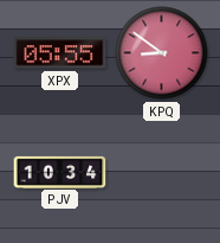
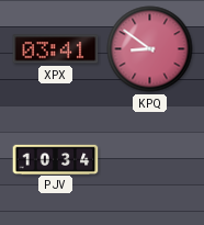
XPX: 05:55 -> 03:41 (56, 49)
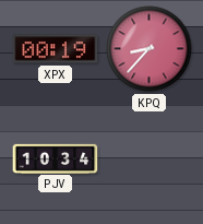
XPX: 03:41 -> 00:19 (56, 49)
KPQ: 8:51 -> 8:37 (150, 49)
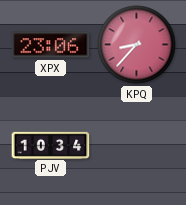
XPX: 00:19 -> 23:06 (51, 45)
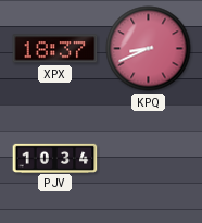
XPX: 23:06 -> 18:37 (55, 49)
KPQ: 8:37 -> 8:41 (149, 49)
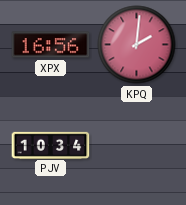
XPX: 18:37 -> 16:56 (51, 45)
KPQ: 8:41 -> 2:01 (137, 45)
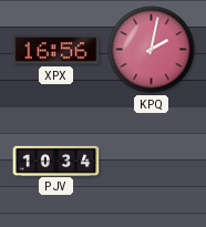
KPQ: 2:01 -> 2:02 (152, 50)
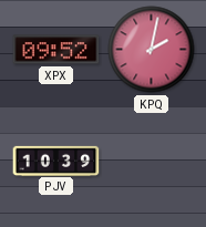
XPX: 16:56 -> 09:52 (56, 50)
PJV: 10:34 -> 10:39 (56, 161)
